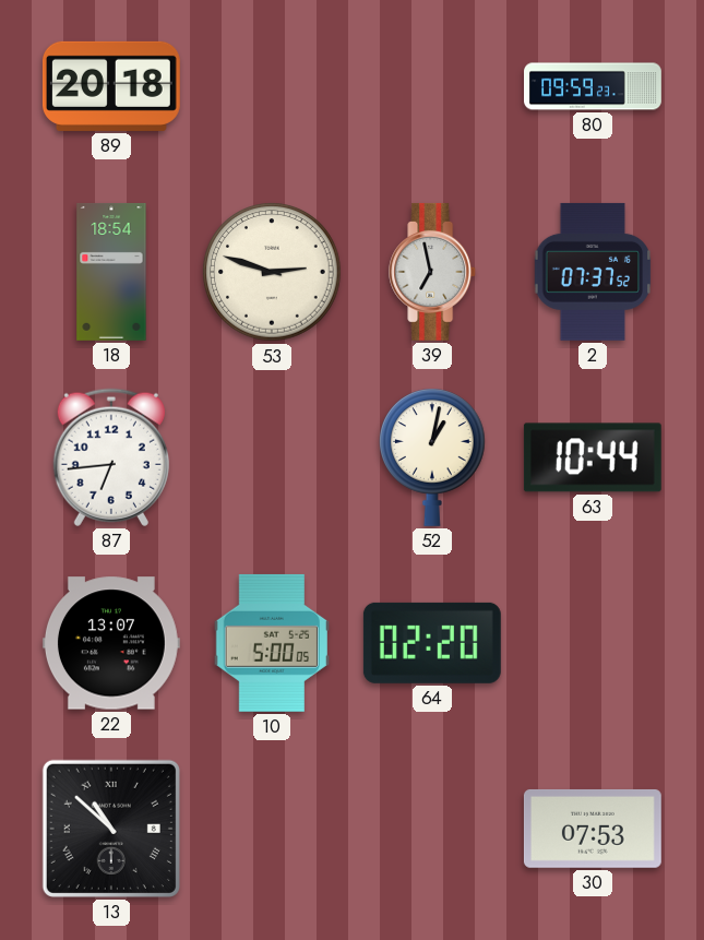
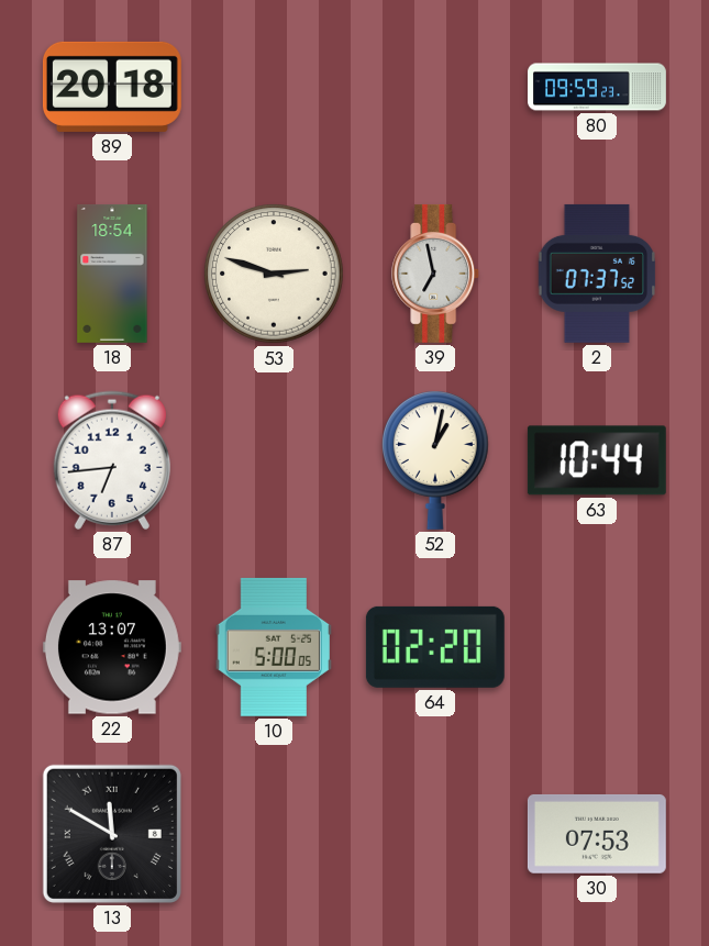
13: 10:52 -> 11:50 (112, 834)
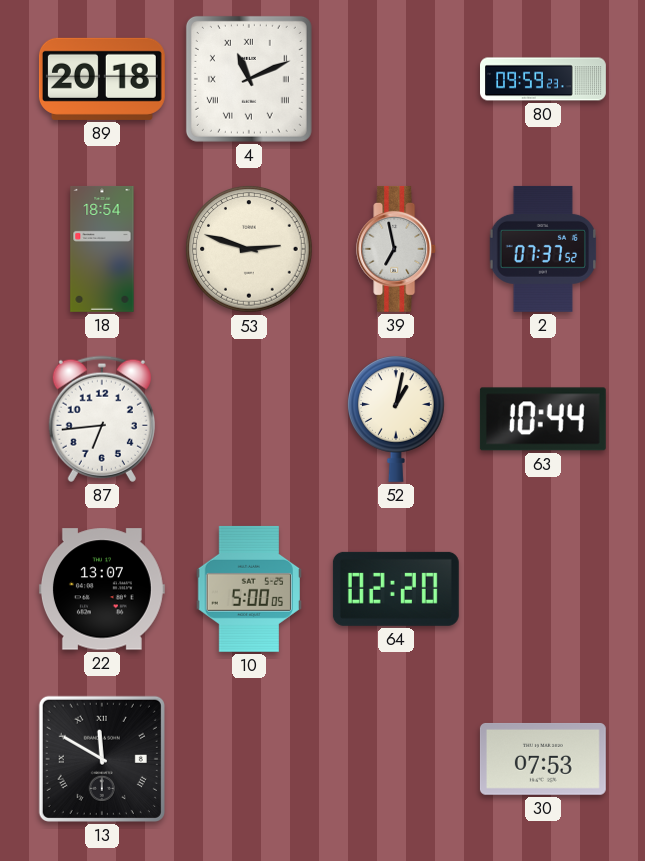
4: none -> 11:11 (249, 79)
